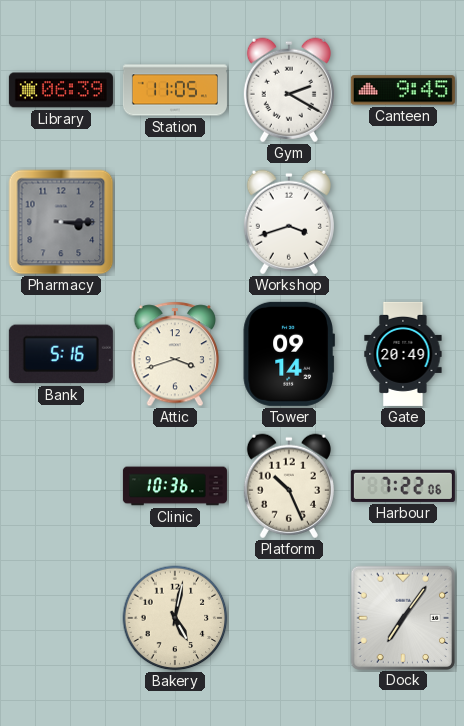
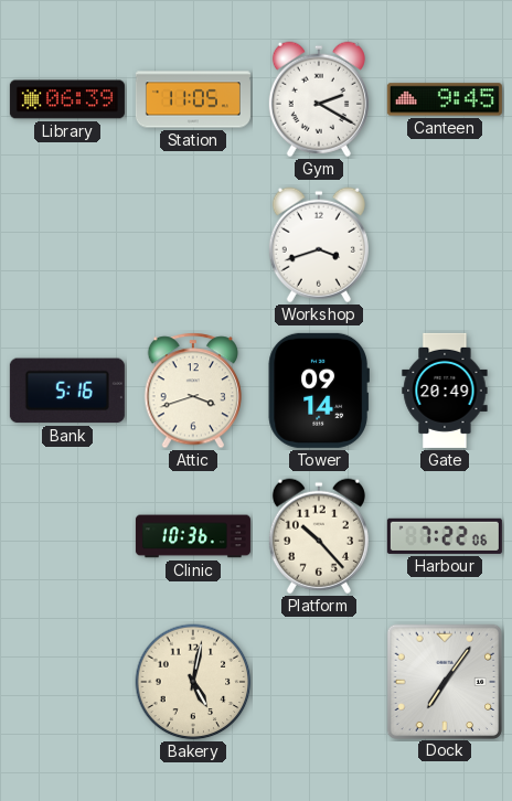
Pharmacy: 3:15 -> none (61, 222)
Platform: 10:26 -> 10:23 (319, 536)
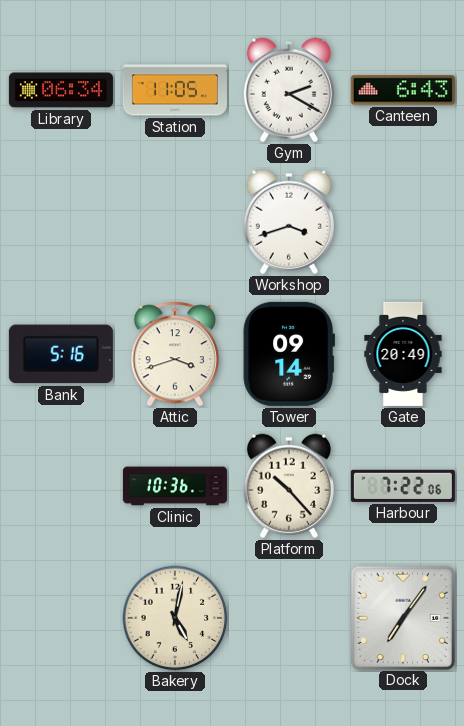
Library: 06:39 -> 06:34 (61, 90)
Canteen: 9:45 -> 6:43 (403, 90)
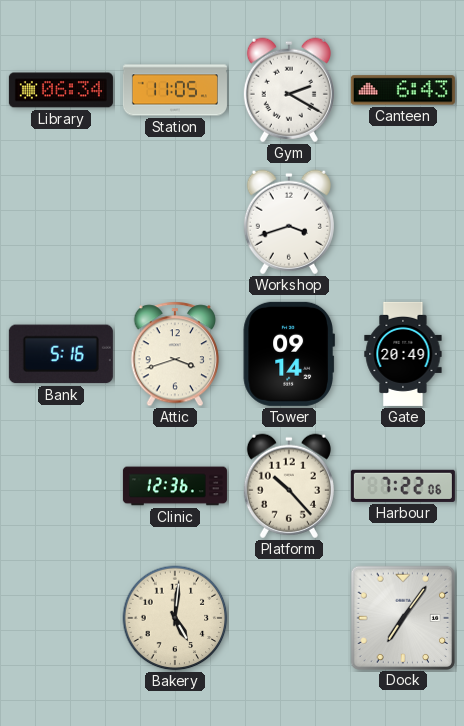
Clinic: 10:36 -> 12:36 (175, 486)
Bakery: 5:02 -> 5:01 (175, 618)
